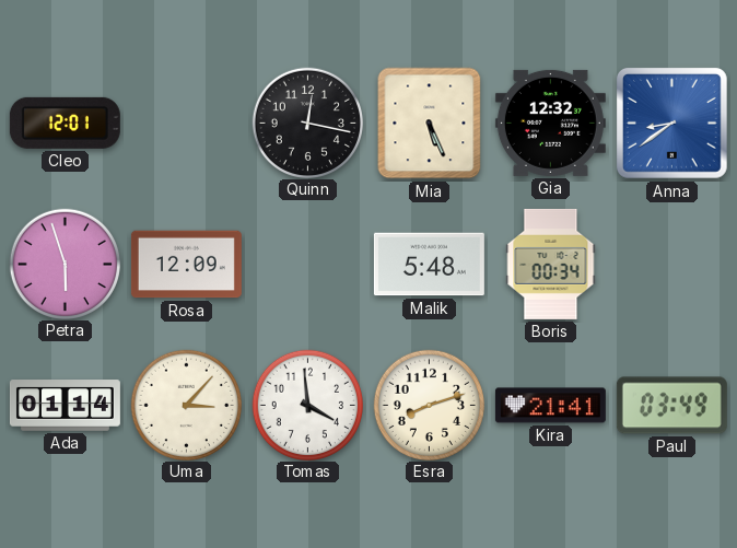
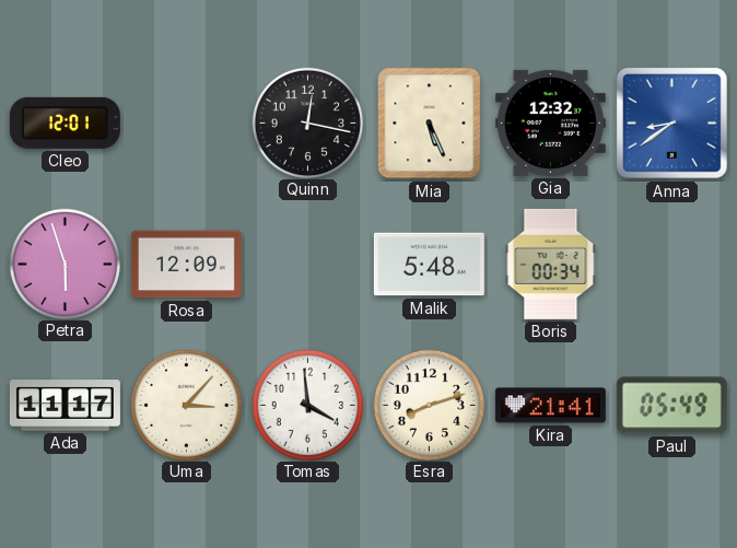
Ada: 01:14 -> 11:17 (65, 406)
Paul: 03:49 -> 05:49 (671, 406)
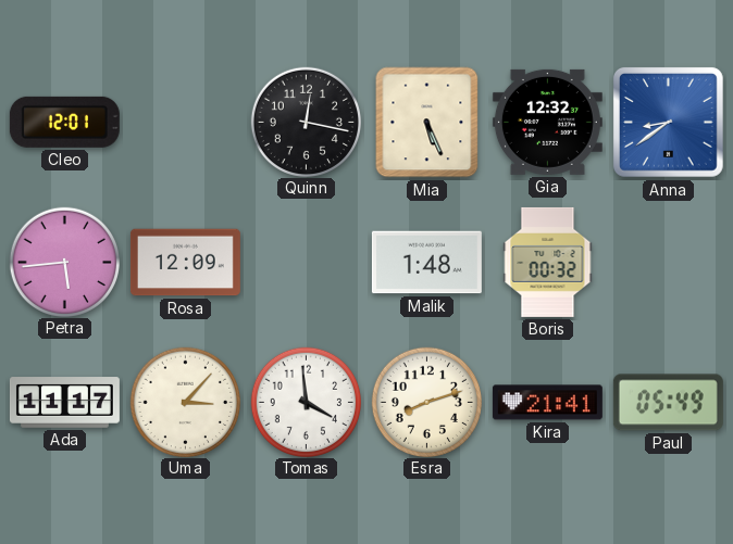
Petra: 5:57 -> 5:44 (64, 262)
Malik: 5:48 -> 1:48 (426, 263)
Boris: 00:34 -> 00:32 (548, 262)
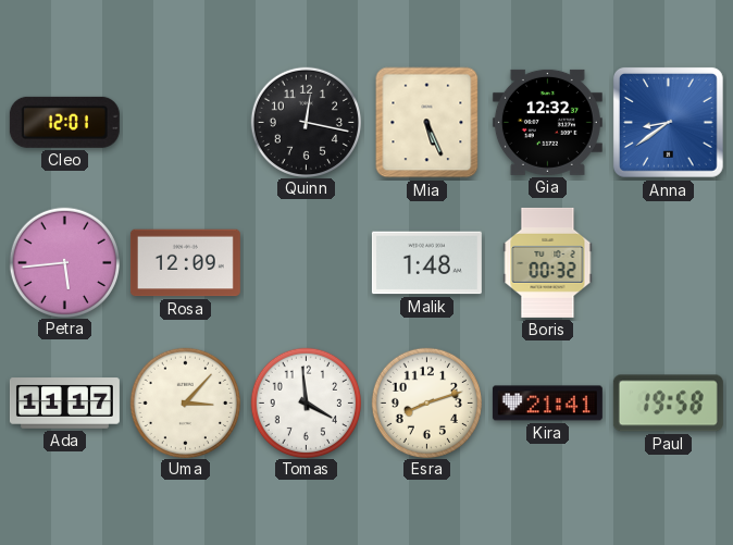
Paul: 05:49 -> 19:58 (668, 404)
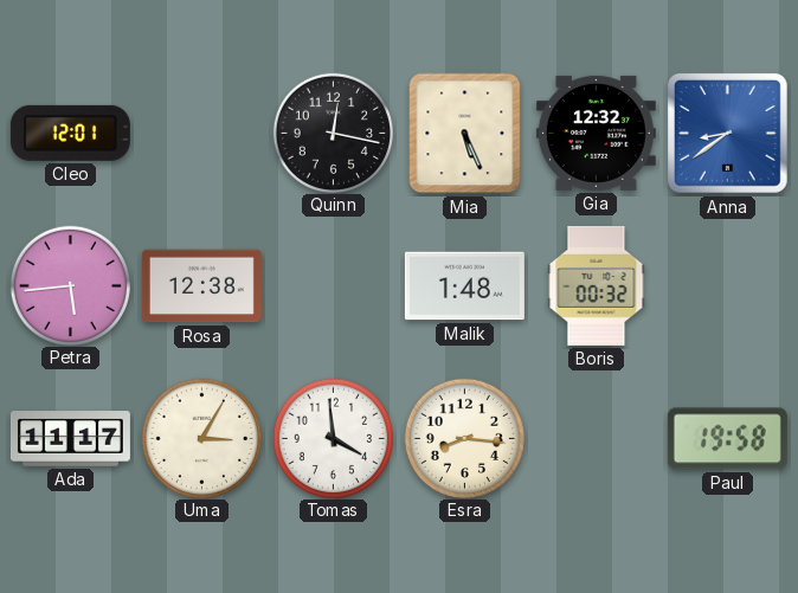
Rosa: 12:09 -> 12:38 (201, 286)
Uma: 3:07 -> 3:05 (201, 438)
Esra: 8:12 -> 8:16 (464, 438)
Kira: 21:41 -> none (547, 404)
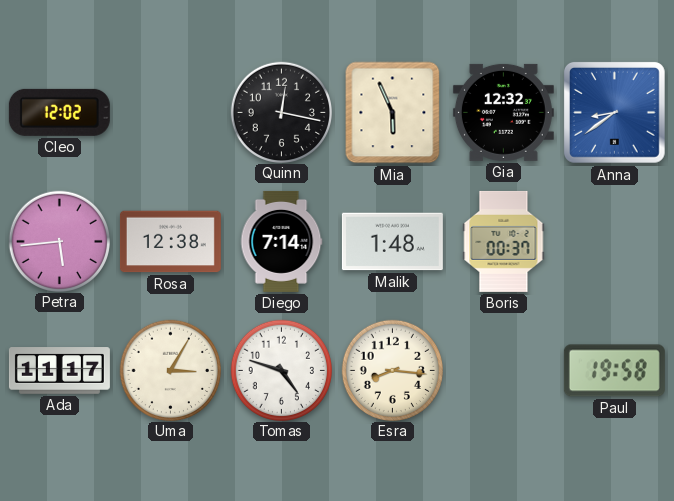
Cleo: 12:01 -> 12:02 (59, 112)
Mia: 5:26 -> 5:56 (393, 113)
Diego: none -> 7:14 (281, 241)
Boris: 00:32 -> 00:37 (504, 241)
Tomas: 3:59 -> 4:48 (281, 370)
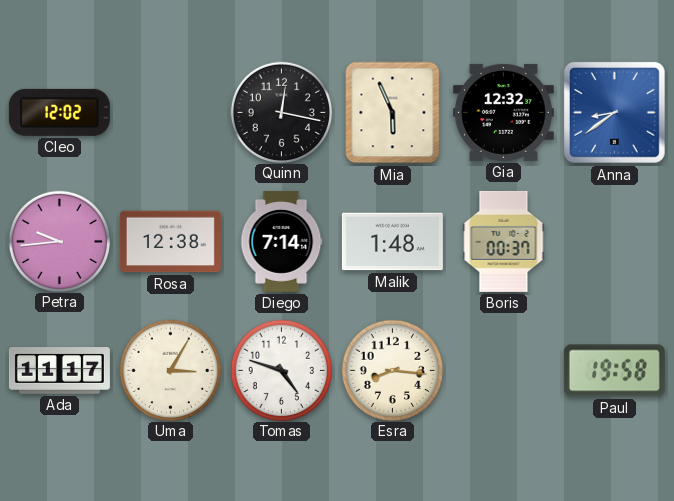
Petra: 5:44 -> 9:44 (59, 241)
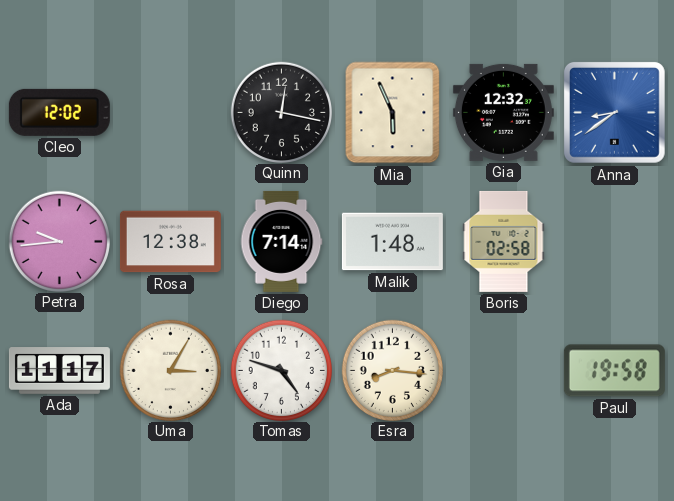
Boris: 00:37 -> 02:58 (504, 241)
